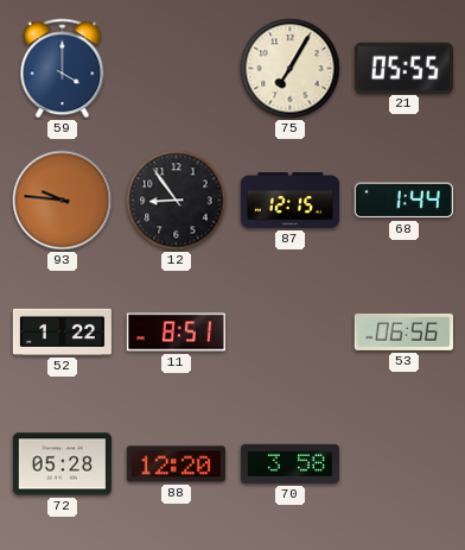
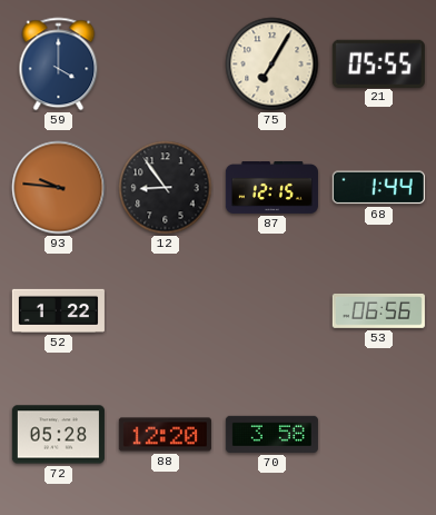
11: 8:51 -> none (176, 333)
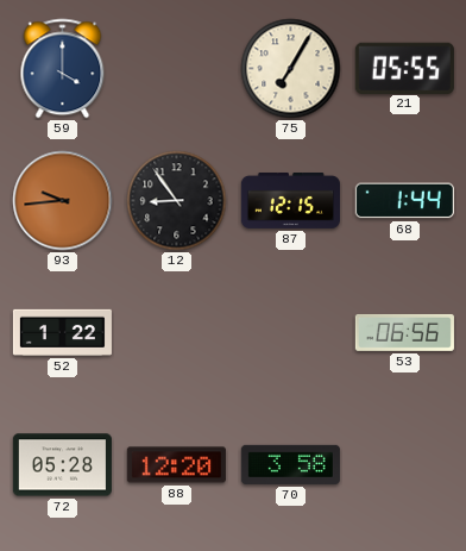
93: 9:46 -> 9:44 (63, 201)
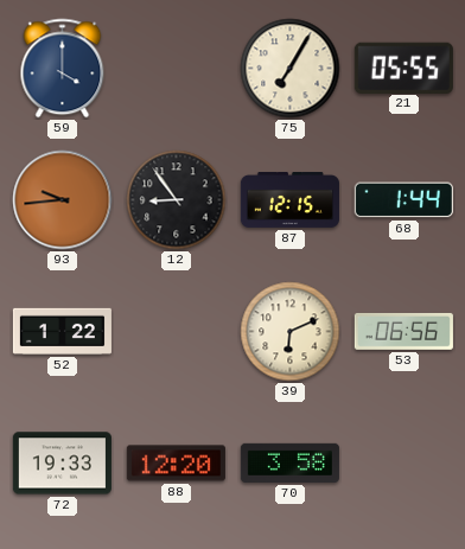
39: none -> 6:11 (291, 332)
72: 05:28 -> 19:33 (62, 464)
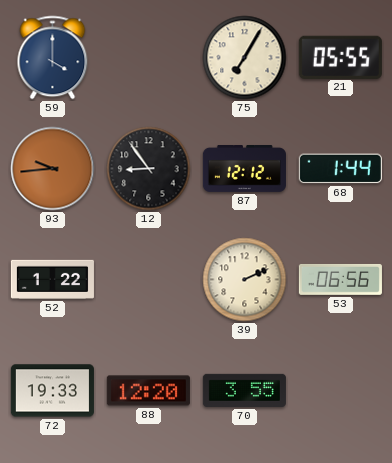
87: 12:15 -> 12:12 (244, 169)
39: 6:11 -> 2:11 (245, 280)
70: 3:58 -> 3:55 (244, 390)
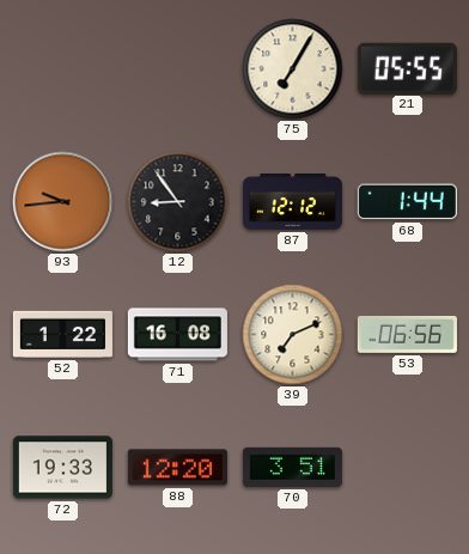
59: 4:00 -> none (53, 58)
71: none -> 16:08 (177, 335)
39: 2:11 -> 7:11 (293, 335)
70: 3:55 -> 3:51 (292, 467)
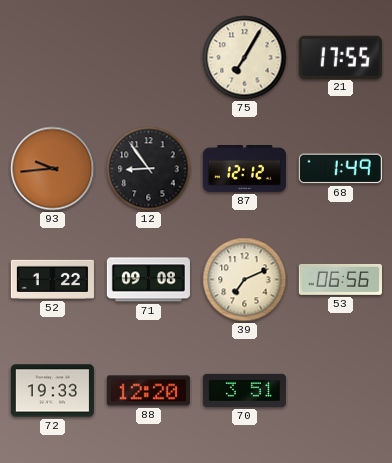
21: 05:55 -> 17:55 (340, 57)
68: 1:44 -> 1:49 (340, 169)
71: 16:08 -> 09:08 (148, 280)
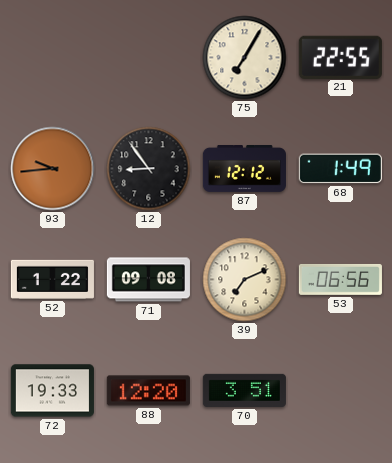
21: 17:55 -> 22:55 (340, 57)
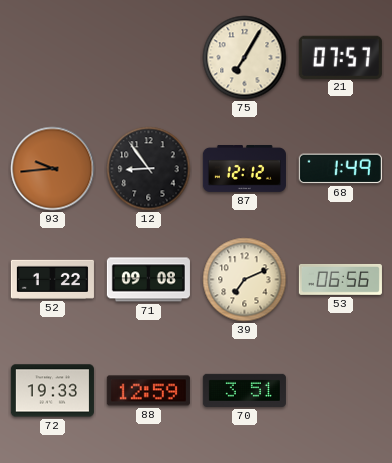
21: 22:55 -> 07:57 (340, 57)
88: 12:20 -> 12:59 (148, 391)
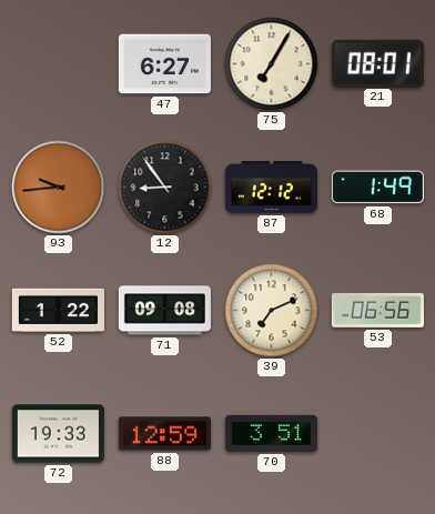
47: none -> 6:27 (164, 64)
21: 07:57 -> 08:01 (377, 63)
